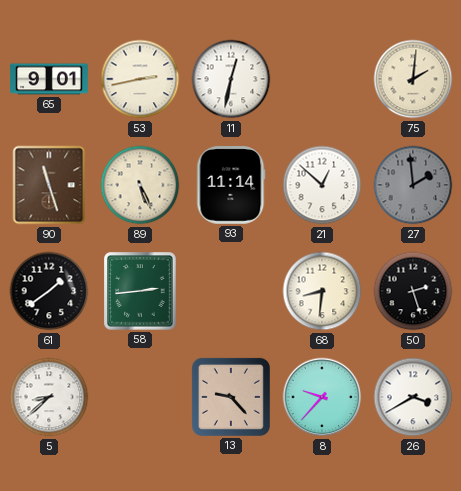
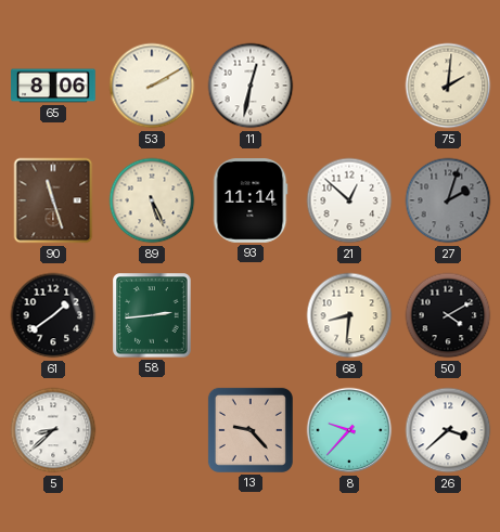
65: 9:01 -> 8:06 (53, 86)
53: 2:43 -> 2:10 (152, 86)
27: 1:59 -> 2:03 (448, 200)
50: 2:27 -> 4:10 (448, 315)
26: 3:40 -> 3:38 (448, 430)
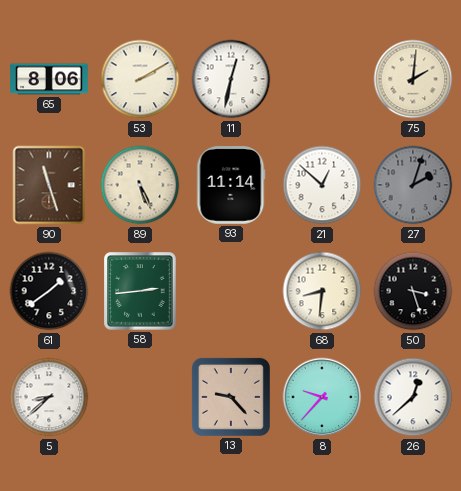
50: 4:10 -> 3:27 (413, 291)
26: 3:38 -> 12:38 (413, 397)
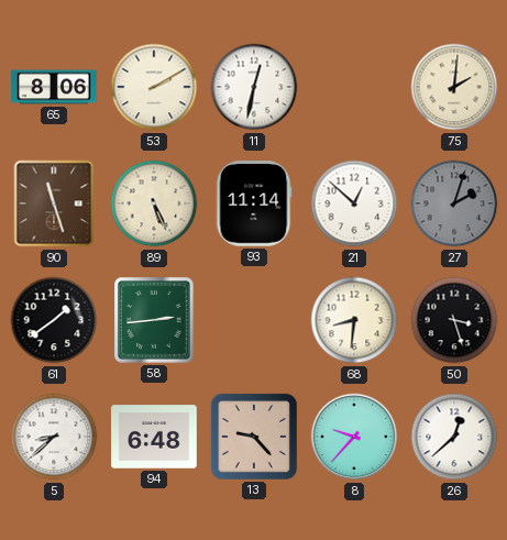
94: none -> 6:48 (154, 437)
